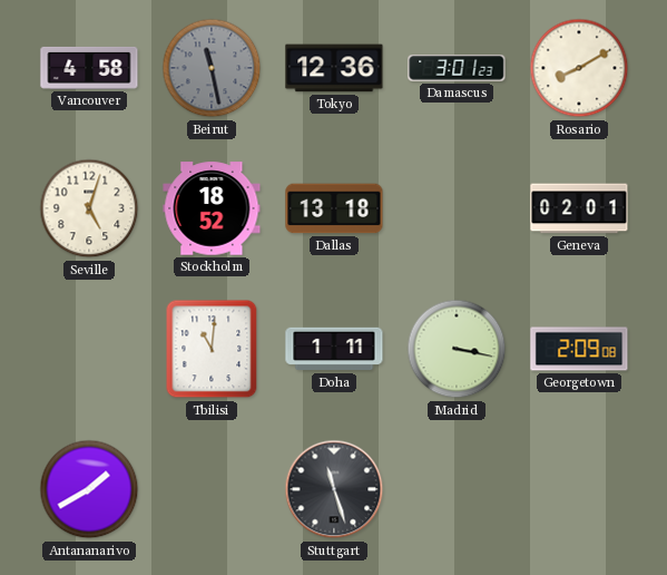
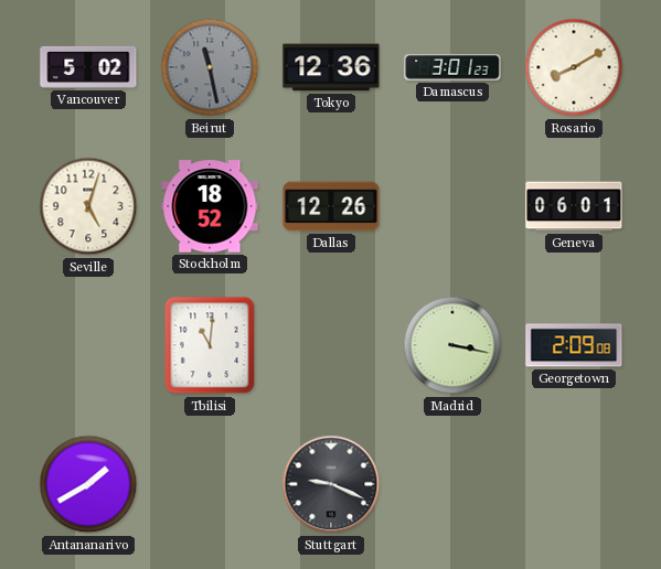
Vancouver: 4:58 -> 5:02 (88, 67)
Dallas: 13:18 -> 12:26 (331, 206)
Geneva: 02:01 -> 06:01 (574, 206)
Doha: 1:11 -> none (334, 349)
Stuttgart: 11:27 -> 9:19 (331, 484)
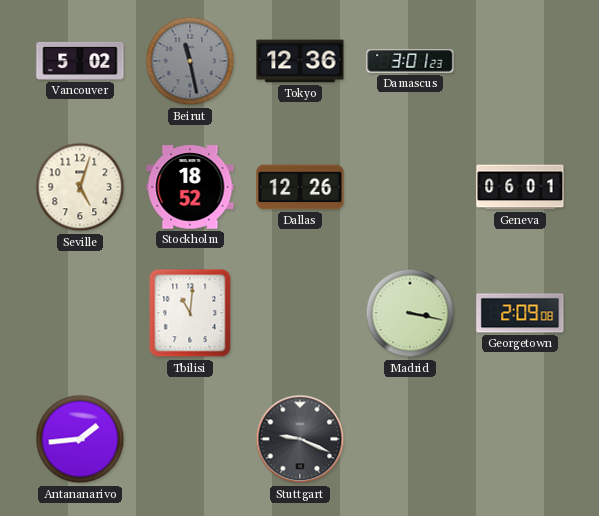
Rosario: 8:10 -> none (574, 67)
Antananarivo: 1:40 -> 1:44 (80, 439)
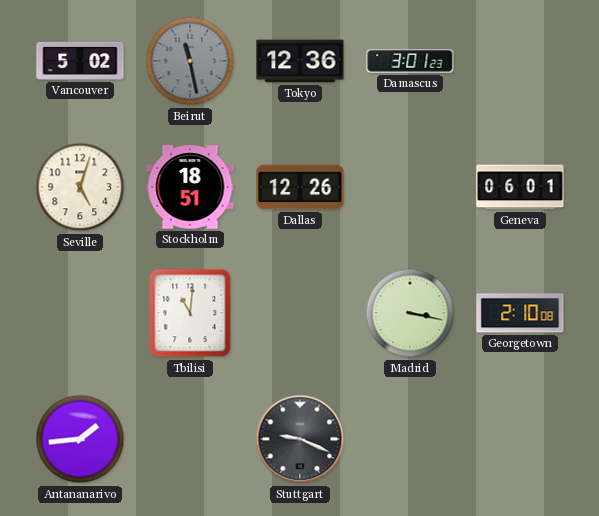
Stockholm: 18:52 -> 18:51 (190, 187)
Georgetown: 2:09 -> 2:10 (520, 313)
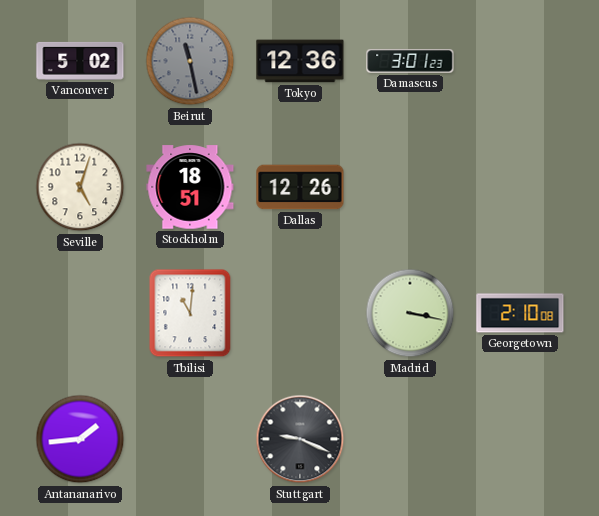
Geneva: 06:01 -> none (520, 187)
